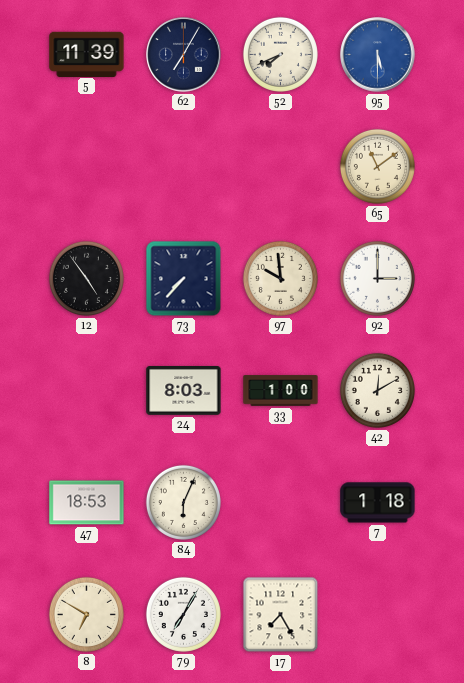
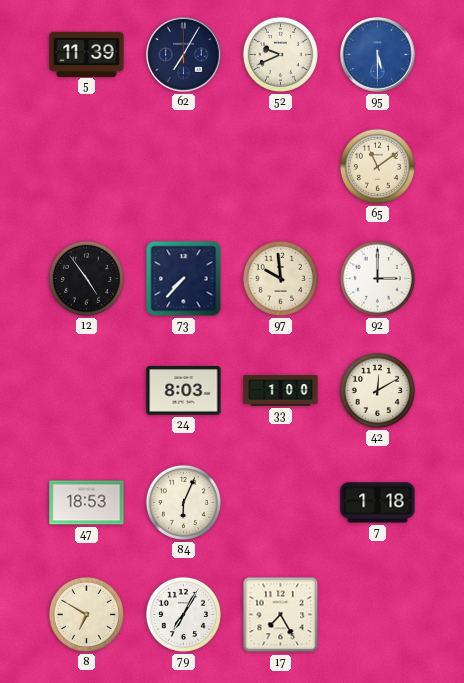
52: 7:41 -> 9:41 (280, 54)
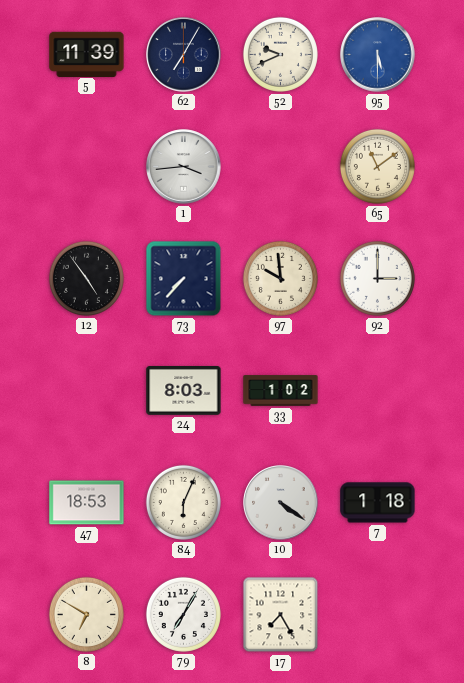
1: none -> 3:44 (184, 167)
33: 1:00 -> 1:02 (281, 391)
42: 12:10 -> none (377, 390)
10: none -> 4:21 (281, 503)
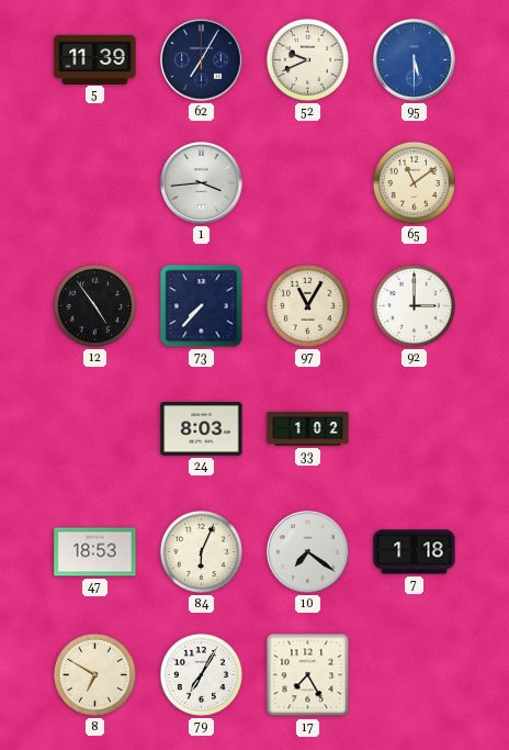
97: 9:59 -> 11:05 (307, 305)
10: 4:21 -> 7:21 (308, 552)
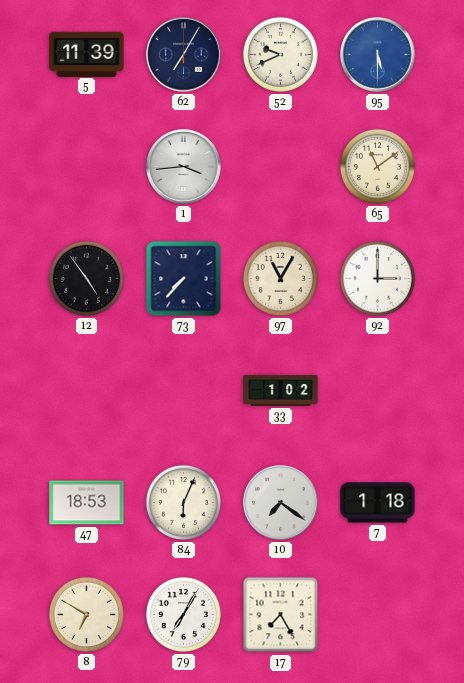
24: 8:03 -> none (202, 429)
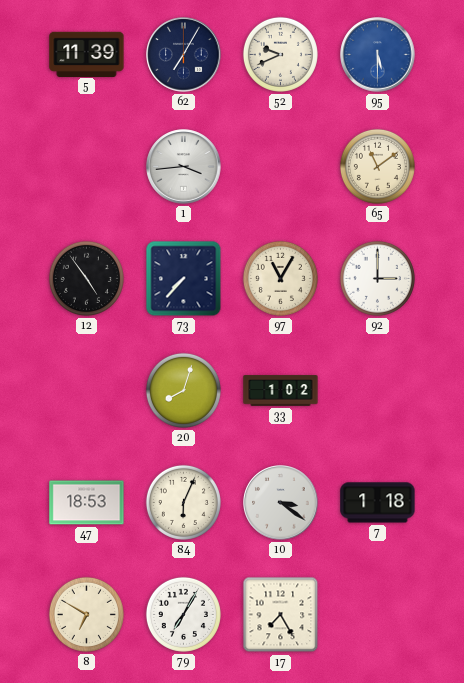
20: none -> 8:03 (183, 390)
10: 7:21 -> 3:21 (281, 503)
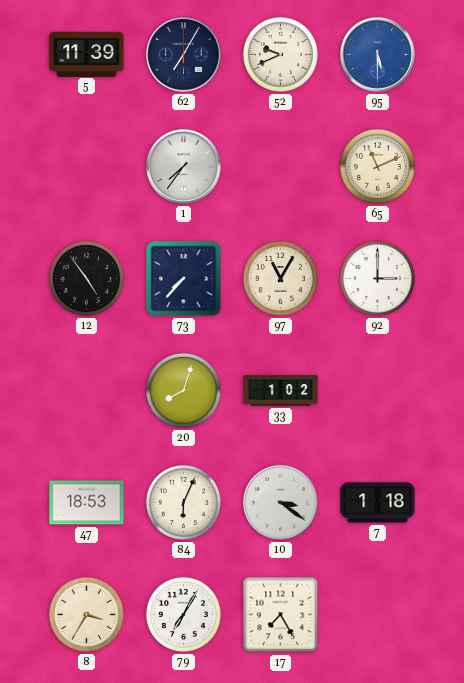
1: 3:44 -> 7:36 (184, 167)
65: 11:09 -> 11:11 (377, 166)
8: 6:50 -> 3:35 (86, 614)
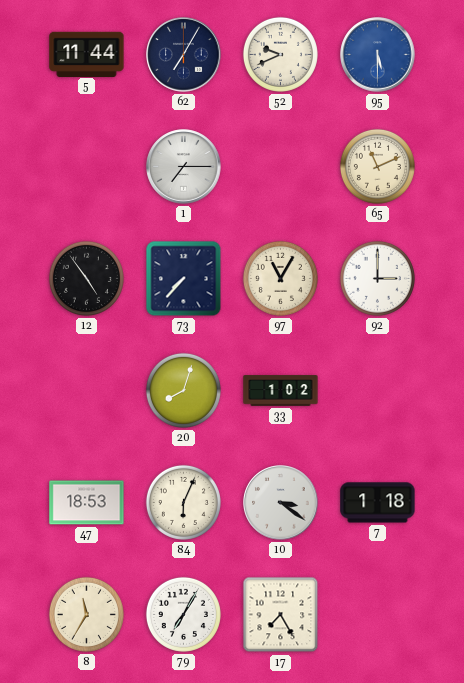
5: 11:39 -> 11:44 (87, 54)
1: 7:36 -> 7:15 (184, 167)
8: 3:35 -> 11:35 (86, 614)
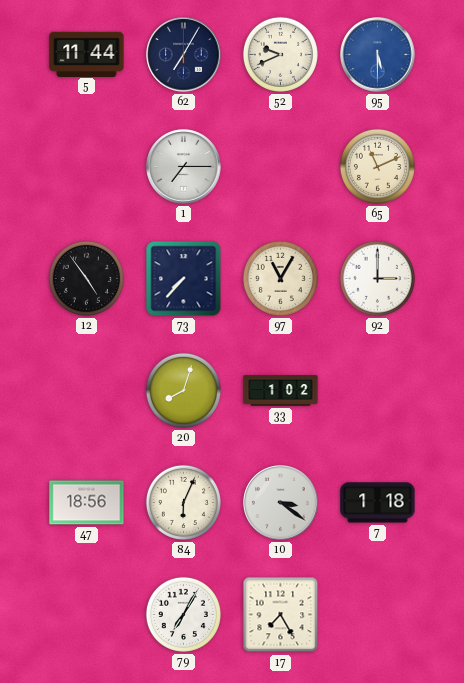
47: 18:53 -> 18:56 (87, 503)
8: 11:35 -> none (86, 614)
